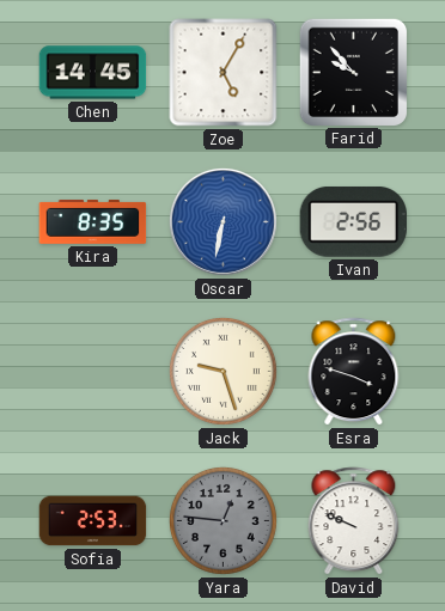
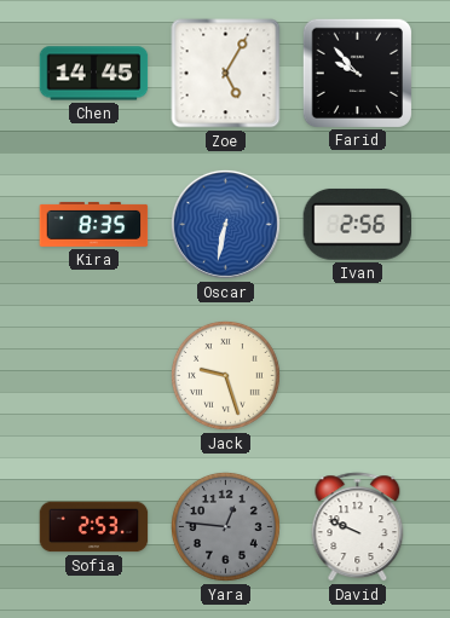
Esra: 3:48 -> none (354, 372)
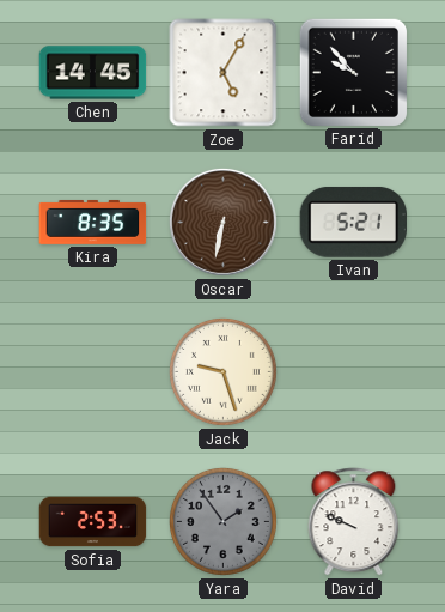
Oscar dial: blue -> brown (222, 222)
Ivan: 2:56 -> 5:21 (354, 223)
Yara: 12:46 -> 1:54 (222, 521)
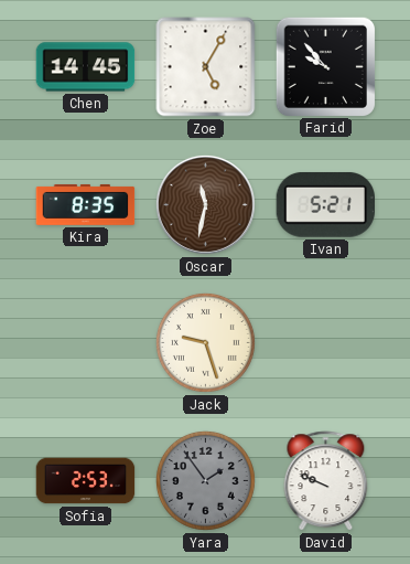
Oscar: 6:32 -> 11:32 (205, 204)
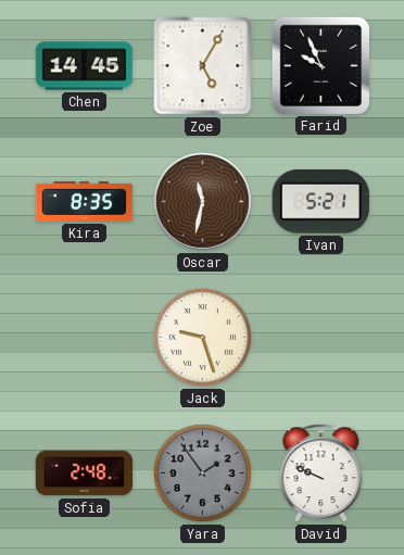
Farid: 9:53 -> 9:56 (320, 65)
Sofia: 2:53 -> 2:48 (85, 474)
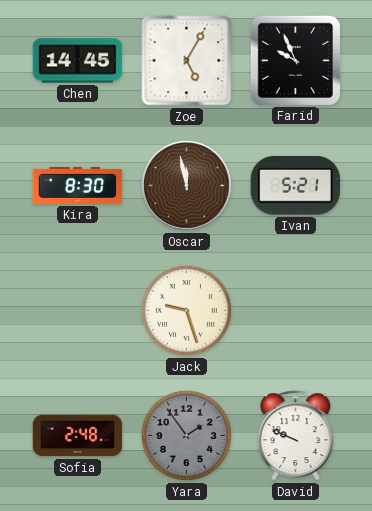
Kira: 8:35 -> 8:30 (78, 185)
Oscar: 11:32 -> 11:58 (186, 185)
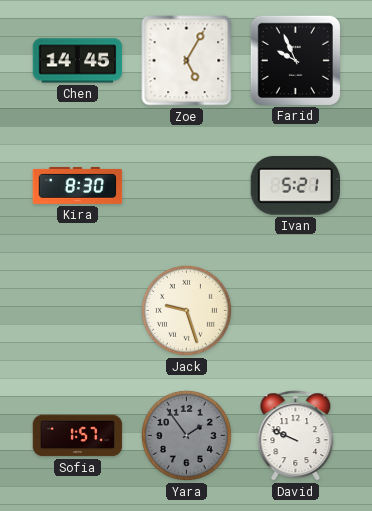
Oscar: 11:58 -> none (186, 185)
Sofia: 2:48 -> 1:57 (78, 436)
